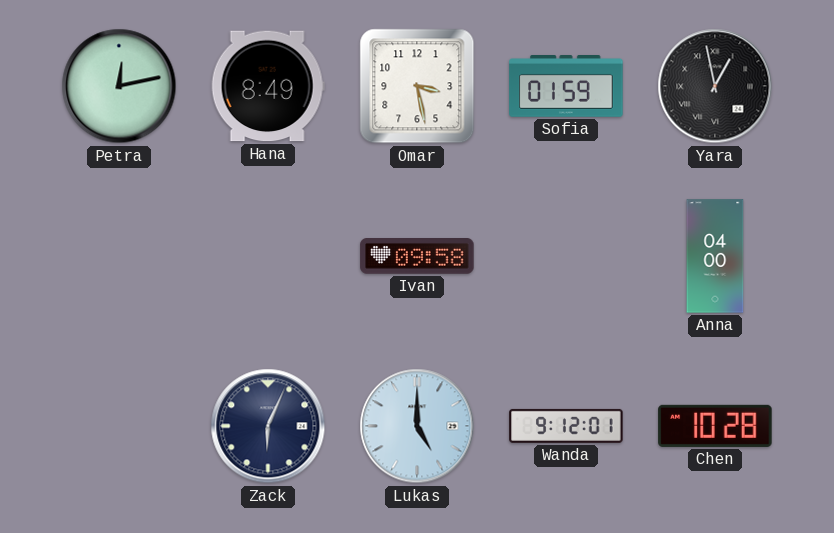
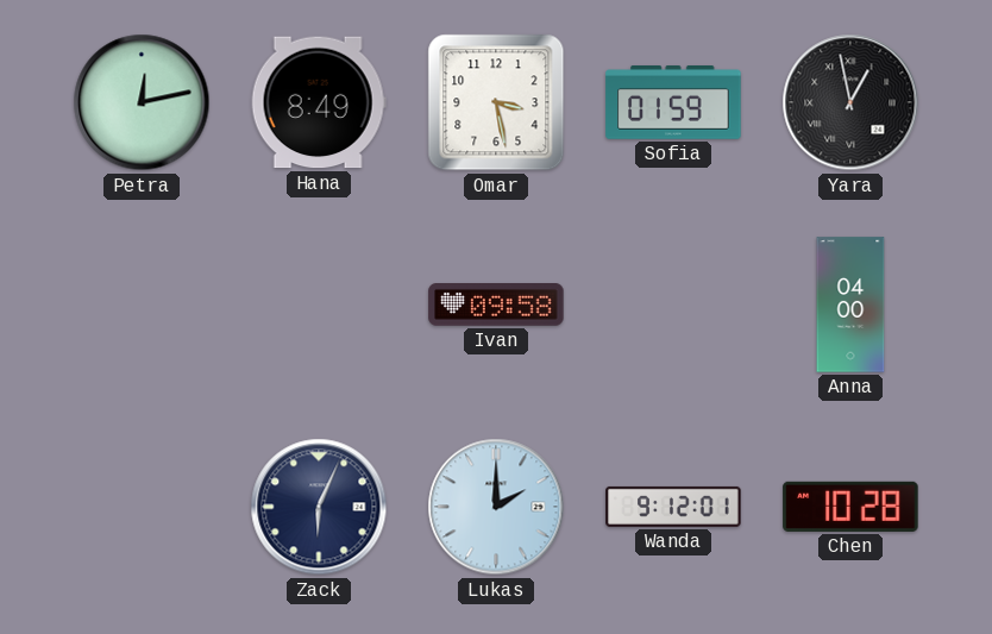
Lukas: 5:00 -> 2:00 (496, 507)
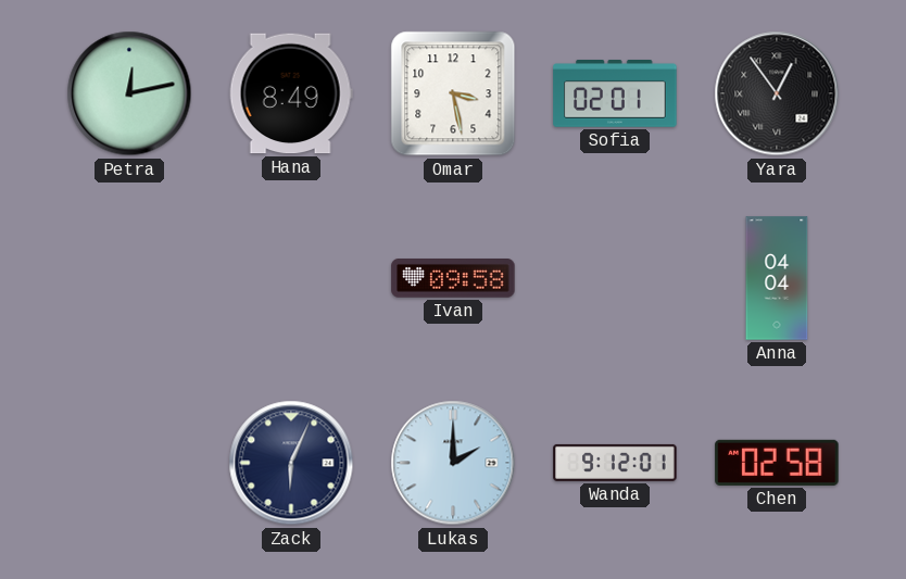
Sofia: 01:59 -> 02:01 (615, 95)
Yara: 12:58 -> 12:54 (777, 93)
Anna: 04:00 -> 04:04 (777, 278)
Chen: 10:28 -> 02:58 (777, 463)
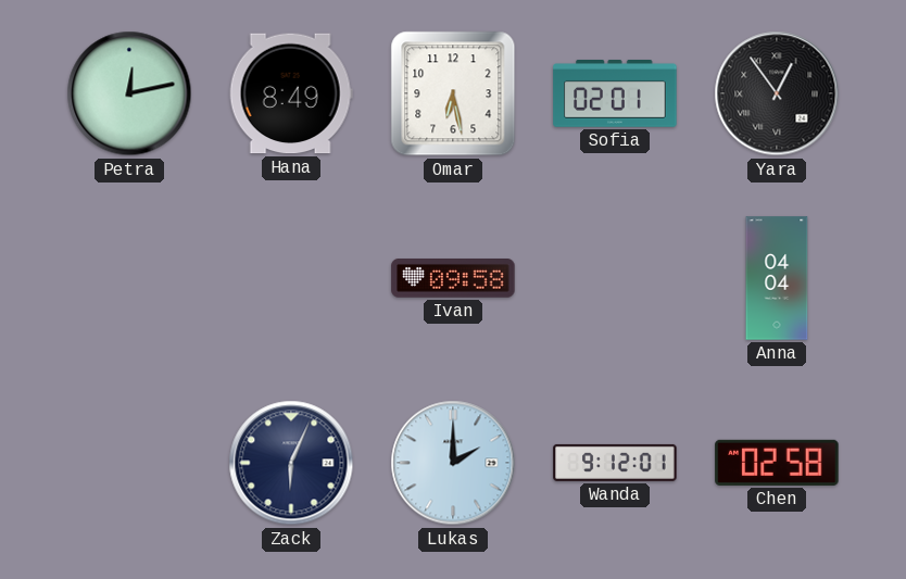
Omar: 3:28 -> 6:28 (453, 93)
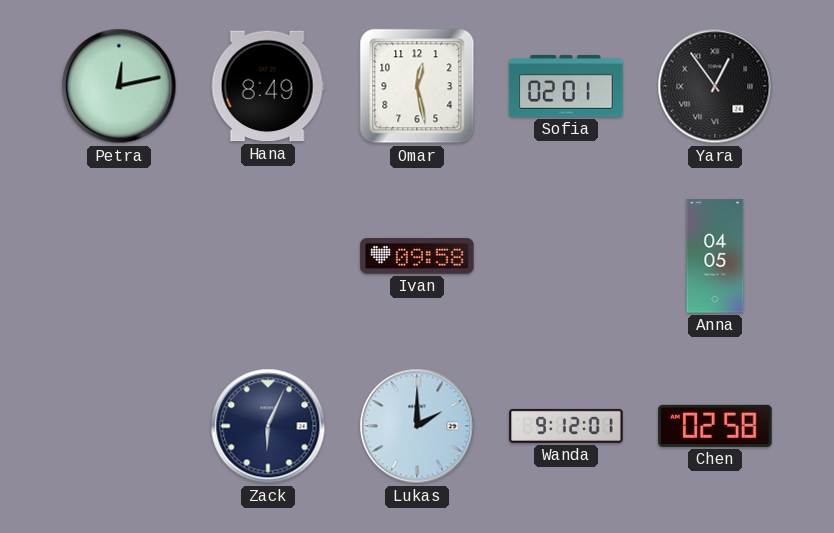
Omar: 6:28 -> 12:28 (417, 86)
Anna: 04:04 -> 04:05 (715, 256)
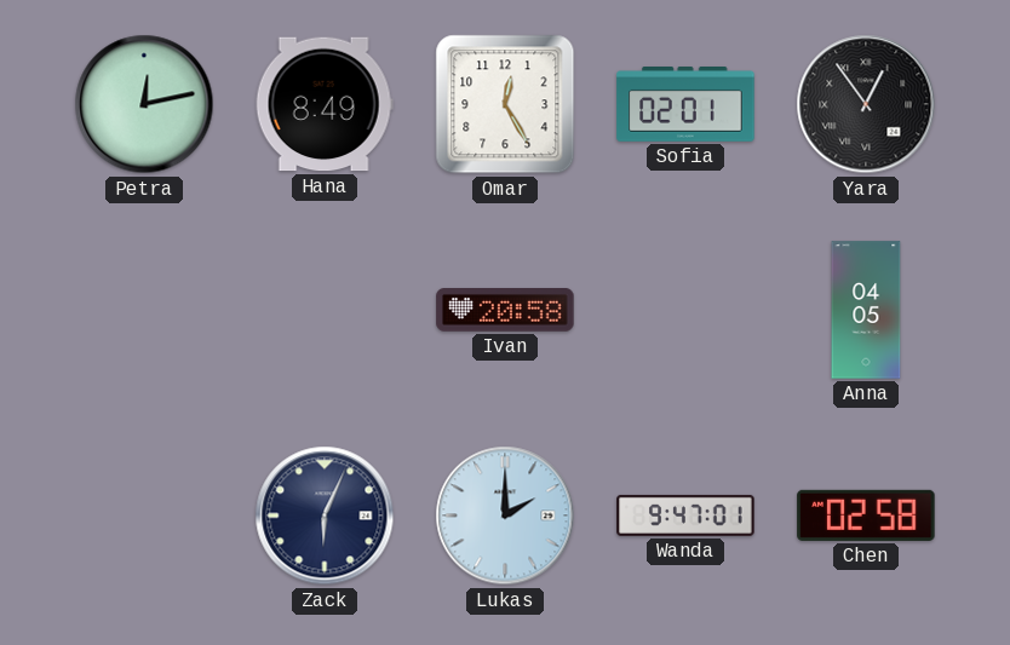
Omar: 12:28 -> 12:25 (505, 104)
Ivan: 09:58 -> 20:58 (505, 310)
Wanda: 9:12 -> 9:47 (685, 516)
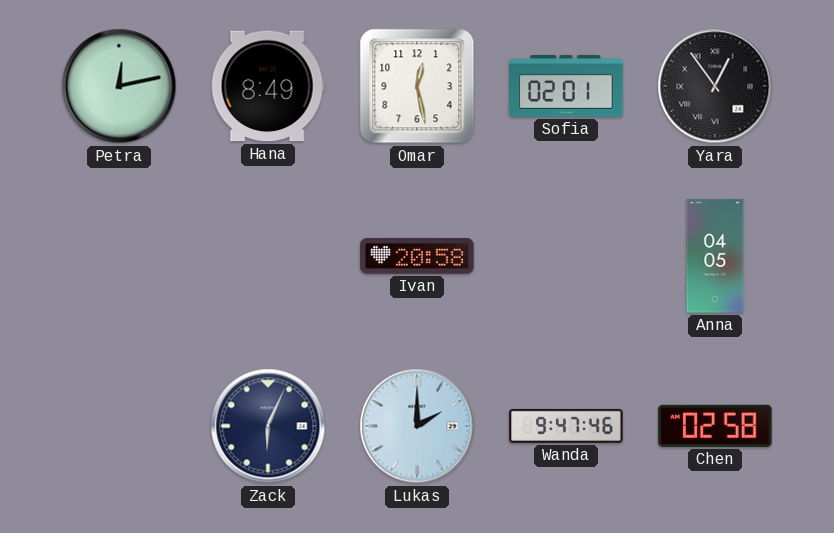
Omar: 12:25 -> 12:28 (417, 86)
Wanda: 9:47:01 -> 9:47:46 (566, 426)
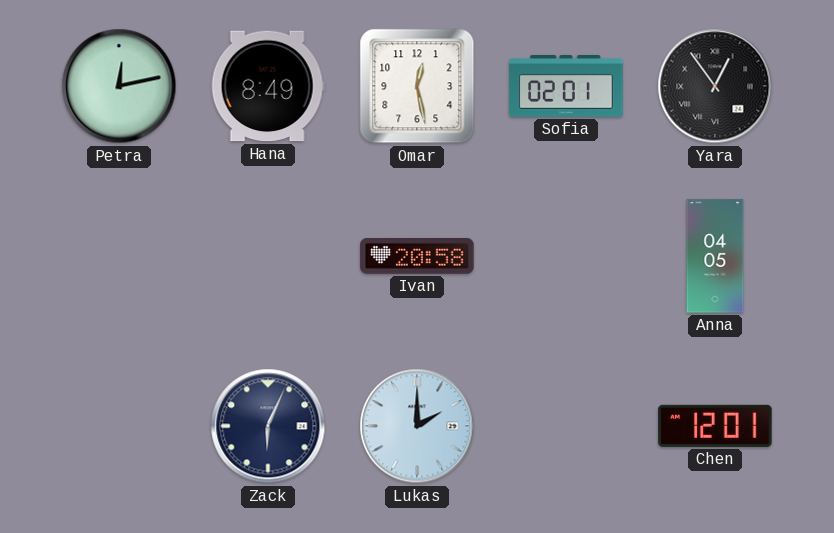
Wanda: 9:47 -> none (566, 426)
Chen: 02:58 -> 12:01 (715, 426)
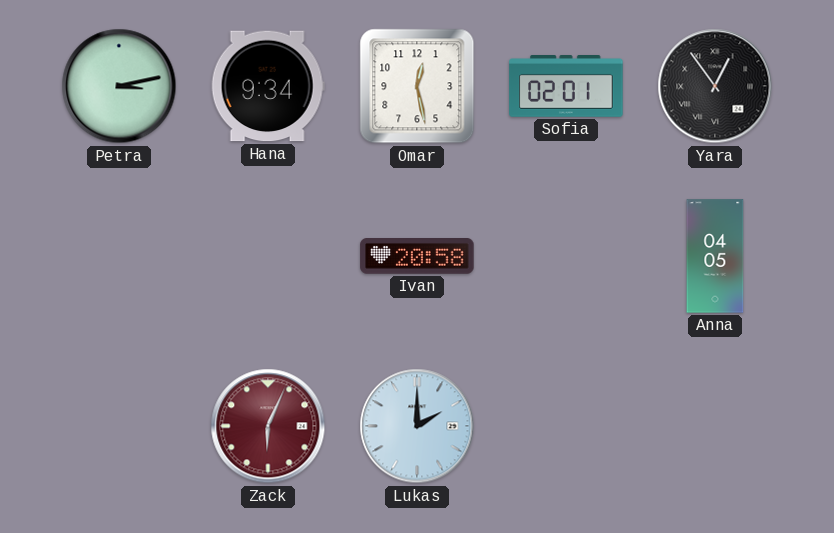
Petra: 12:13 -> 3:13 (119, 86)
Hana: 8:49 -> 9:34 (268, 86)
Zack dial: navy -> burgundy (268, 426)
Chen: 12:01 -> none (715, 426)
